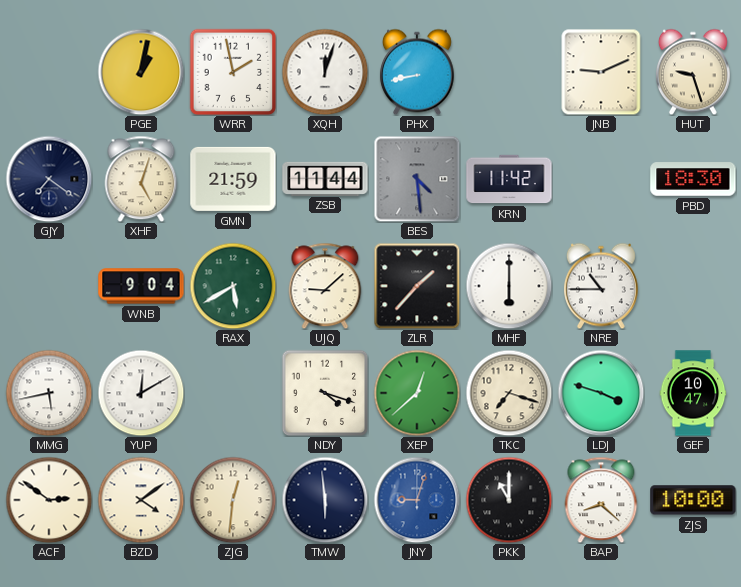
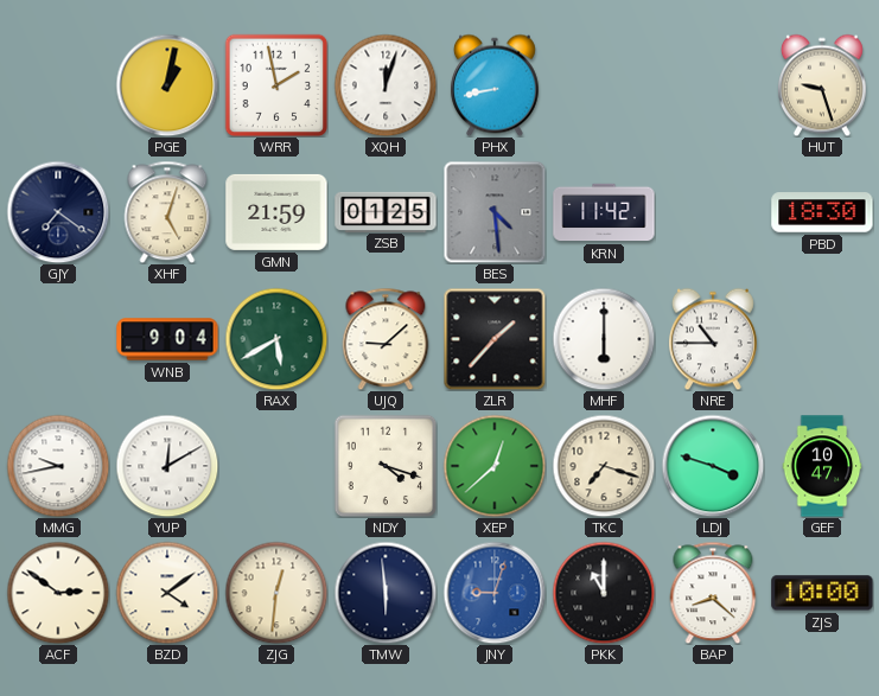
JNB: 9:11 -> none (601, 72)
ZSB: 11:44 -> 01:25 (386, 211)
MMG: 5:43 -> 9:43 (58, 466)
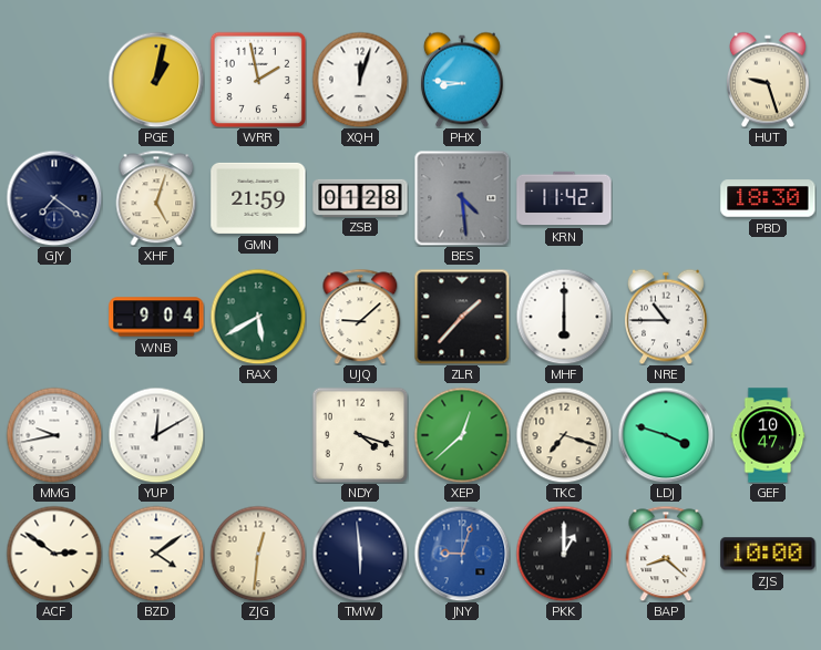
PHX: 8:43 -> 8:46 (462, 80)
ZSB: 01:25 -> 01:28 (360, 197)
PKK: 11:00 -> 1:00 (564, 554)
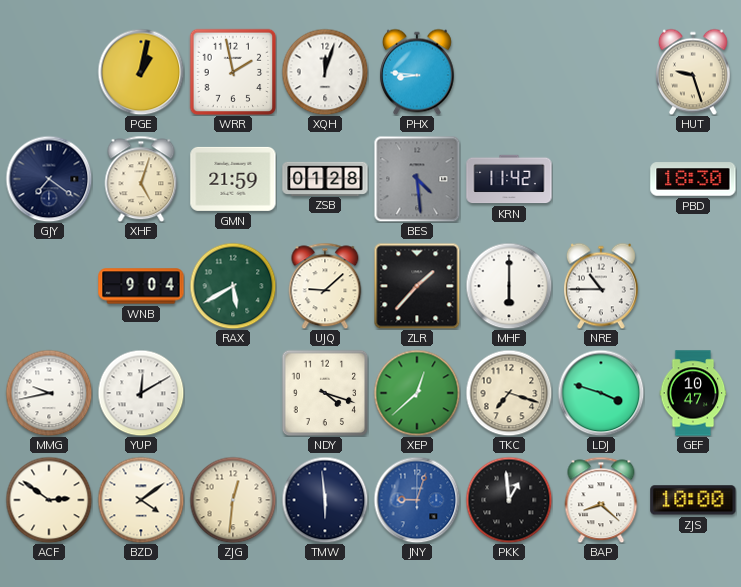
PKK: 1:00 -> 12:59 (509, 500)
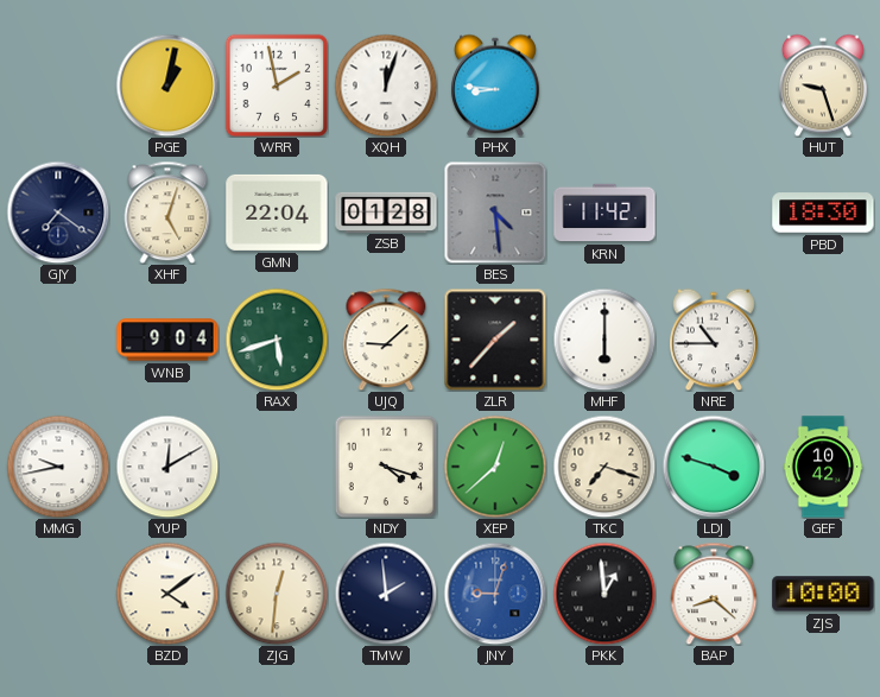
GMN: 21:59 -> 22:04 (277, 213)
RAX: 5:40 -> 5:42 (277, 340)
GEF: 10:47 -> 10:42 (823, 467)
ACF: 2:51 -> none (49, 500)
TMW: 5:59 -> 1:59 (386, 594)
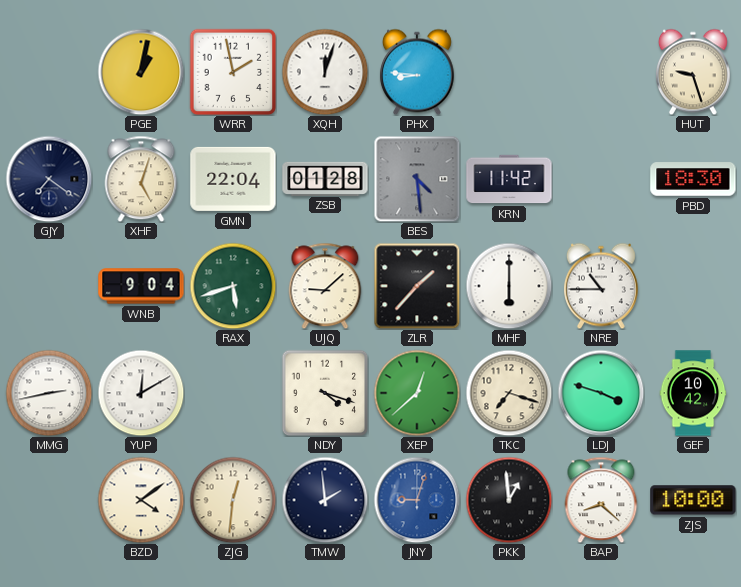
MMG: 9:43 -> 2:43 (49, 393)
